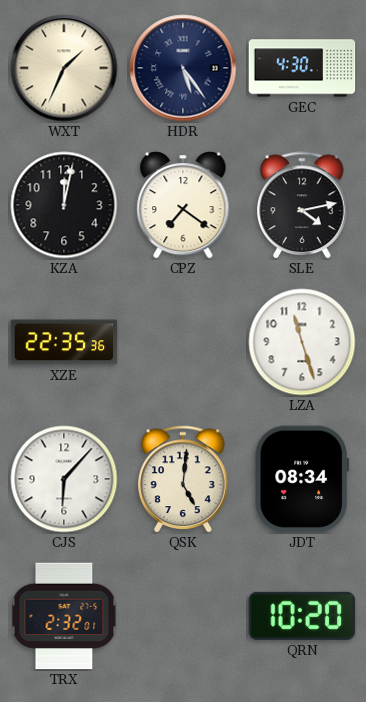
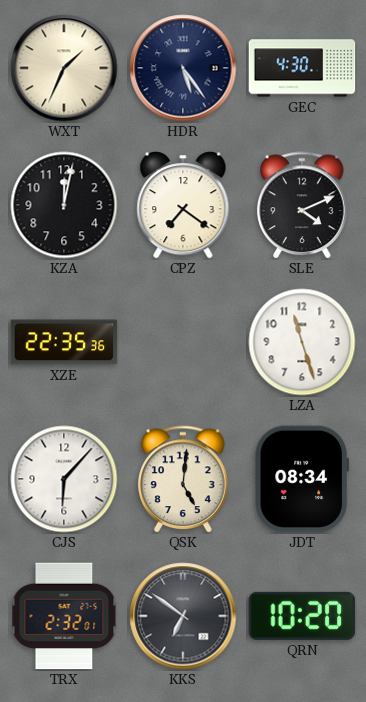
SLE: 4:13 -> 4:11 (302, 205)
KKS: none -> 6:51 (183, 616)
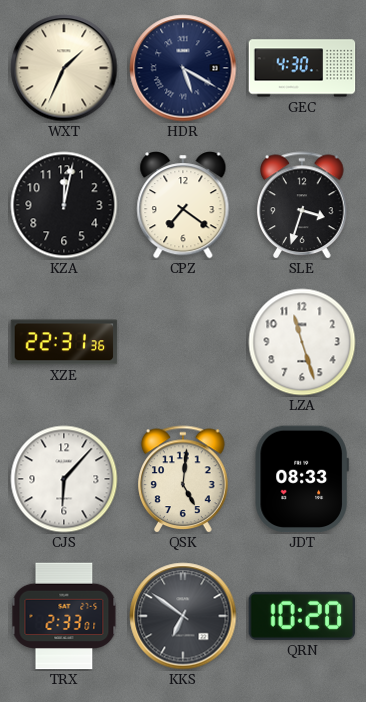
HDR: 5:24 -> 5:20 (183, 68)
SLE: 4:11 -> 3:33 (302, 205)
XZE: 22:35 -> 22:31 (64, 342)
JDT: 08:34 -> 08:33 (302, 479)
TRX: 2:32 -> 2:33 (64, 616)
